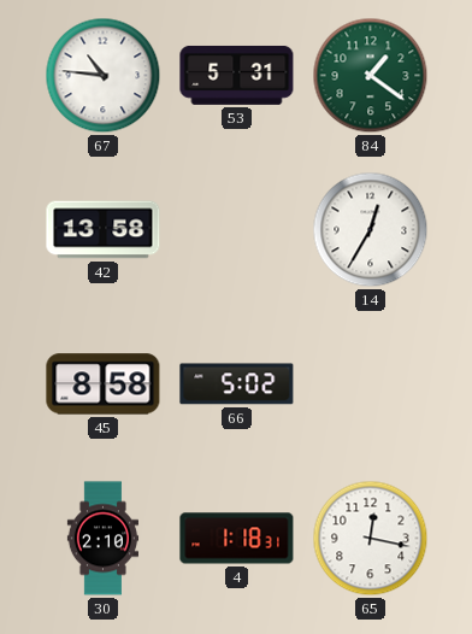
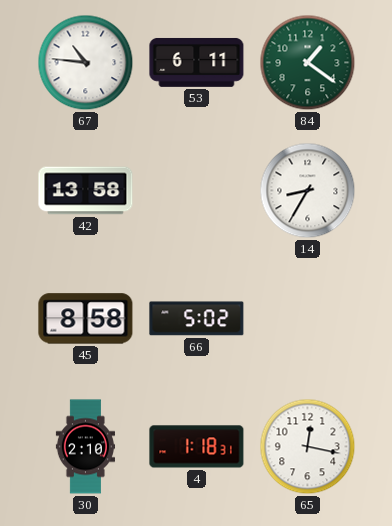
53: 5:31 -> 6:11 (197, 62)
14: 12:35 -> 8:35 (308, 191)
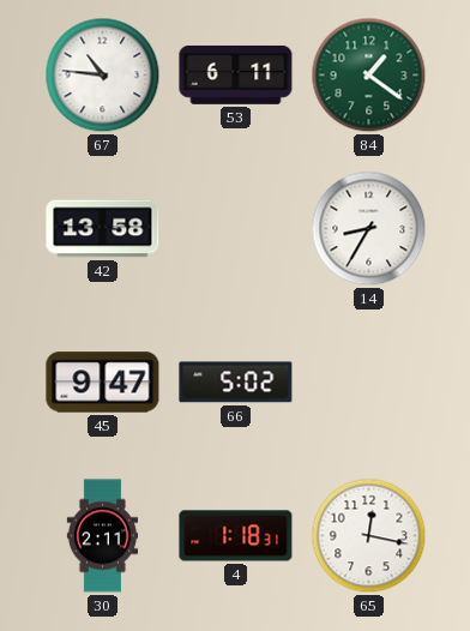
45: 8:58 -> 9:47 (103, 383)
30: 2:10 -> 2:11 (102, 536)
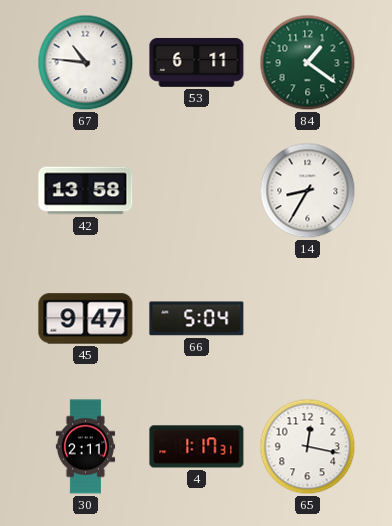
66: 5:02 -> 5:04 (197, 319)
4: 1:18 -> 1:17 (197, 447)
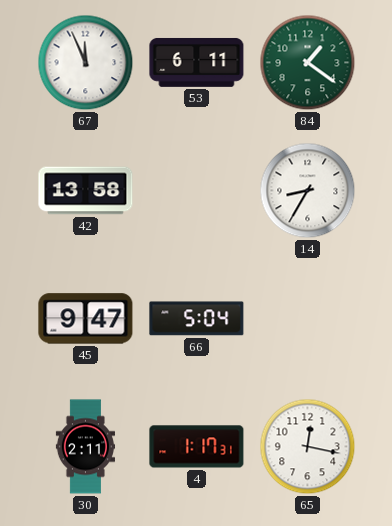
67: 10:46 -> 11:56 (86, 63)
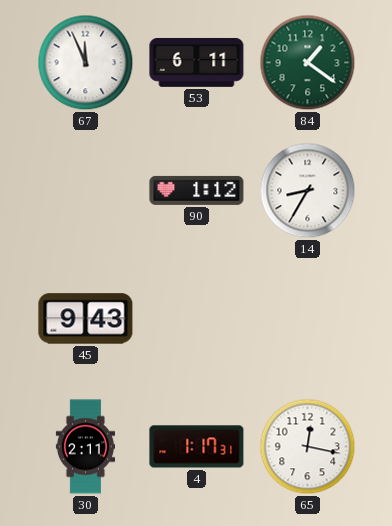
42: 13:58 -> none (86, 191)
90: none -> 1:12 (197, 190)
45: 9:47 -> 9:43 (86, 319)
66: 5:04 -> none (197, 319)
